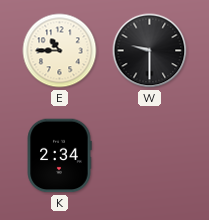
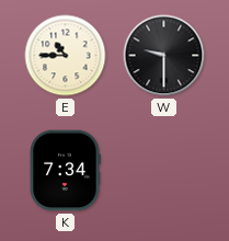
K: 2:34 -> 7:34 (65, 171)
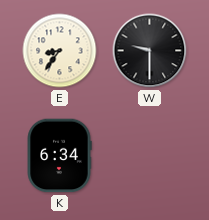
E: 10:45 -> 8:36 (60, 51)
K: 7:34 -> 6:34 (59, 156)
